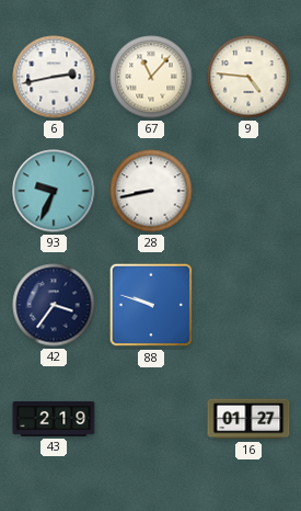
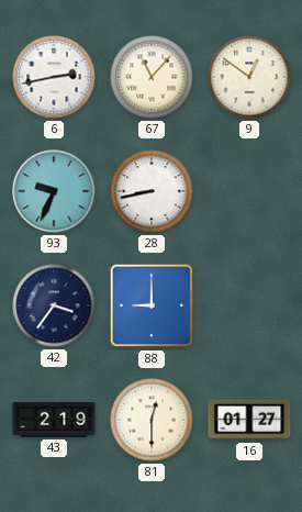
9: 4:46 -> 12:51 (249, 77)
88: 9:48 -> 9:00 (152, 305)
81: none -> 12:30 (152, 420)
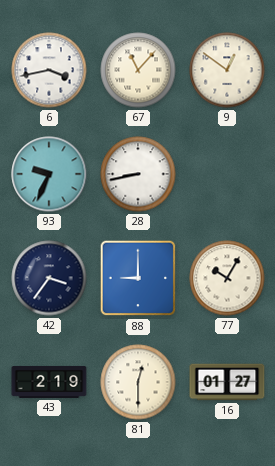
6: 2:43 -> 3:43 (49, 70)
77: none -> 10:05 (227, 278)
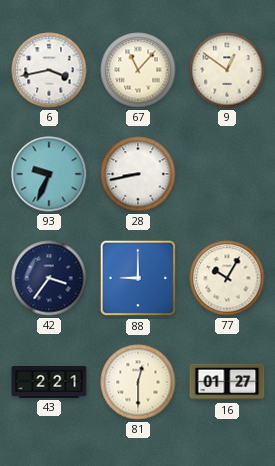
43: 2:19 -> 2:21 (49, 382)
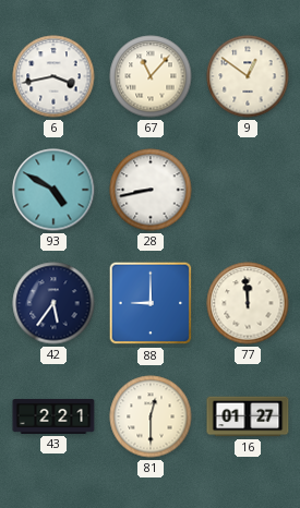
93: 9:34 -> 4:50 (53, 190)
42: 3:36 -> 5:36 (53, 303)
77: 10:05 -> 11:59 (248, 303)
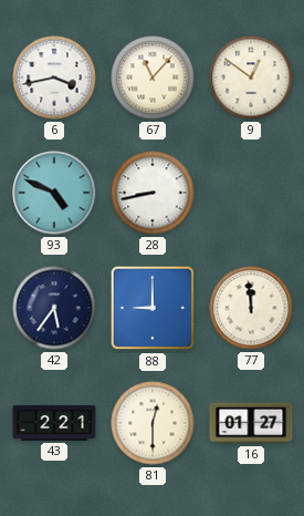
93: 4:50 -> 4:49 (54, 193)
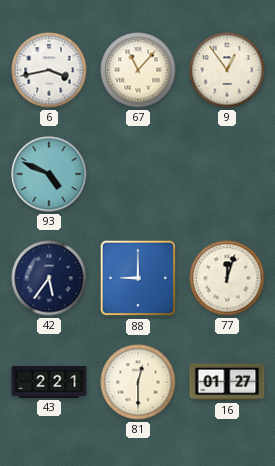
9: 12:51 -> 12:54 (227, 70)
28: 8:43 -> none (153, 193)
77: 11:59 -> 12:03 (227, 278)
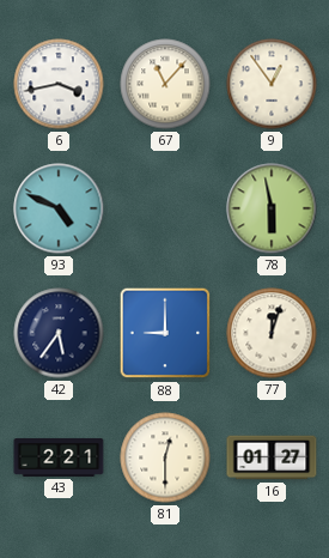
78: none -> 5:58 (272, 208)
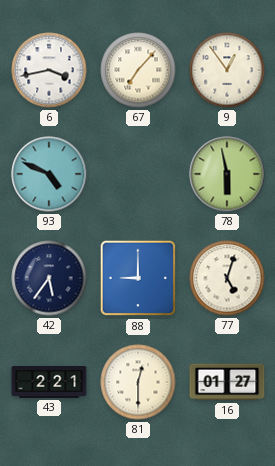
67: 11:07 -> 7:07 (138, 70)
77: 12:03 -> 5:03 (227, 278)
